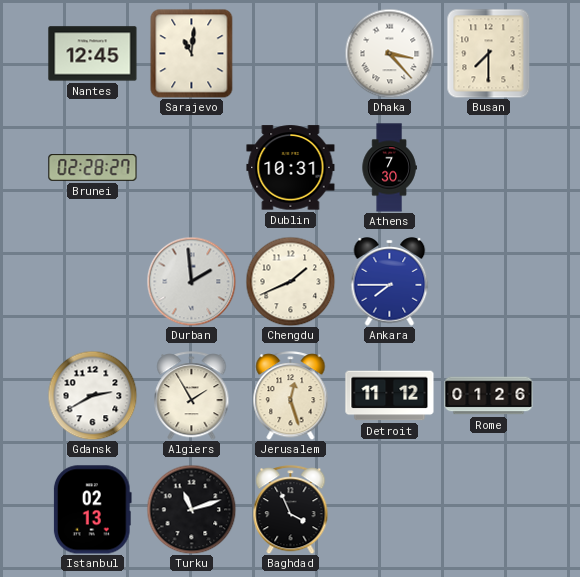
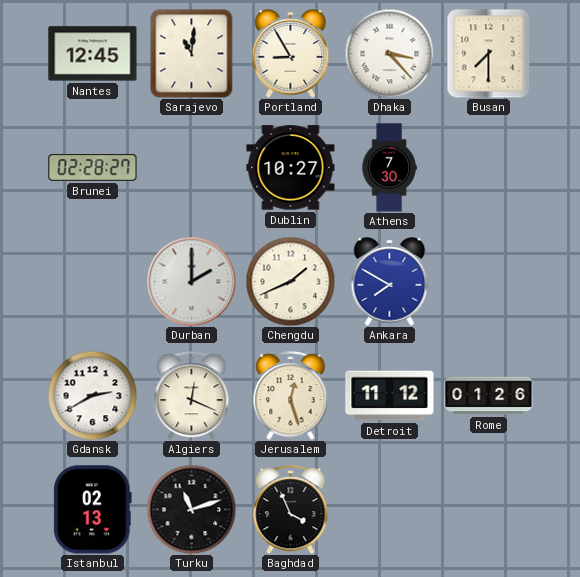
Portland: none -> 8:55 (291, 54)
Dublin: 10:31 -> 10:27 (291, 168)
Durban: 1:59 -> 2:00 (191, 281)
Ankara: 7:45 -> 7:50 (390, 282)
Algiers: 1:55 -> 12:19 (192, 396)
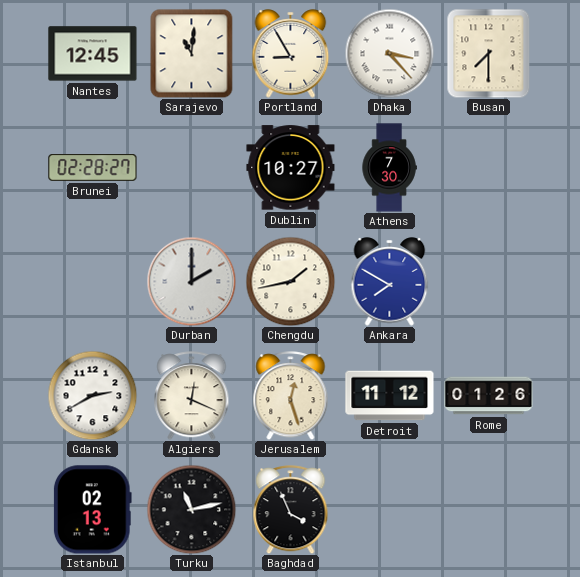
Chengdu: 1:41 -> 1:43 (290, 281)
Turku: 11:12 -> 11:13 (191, 509)
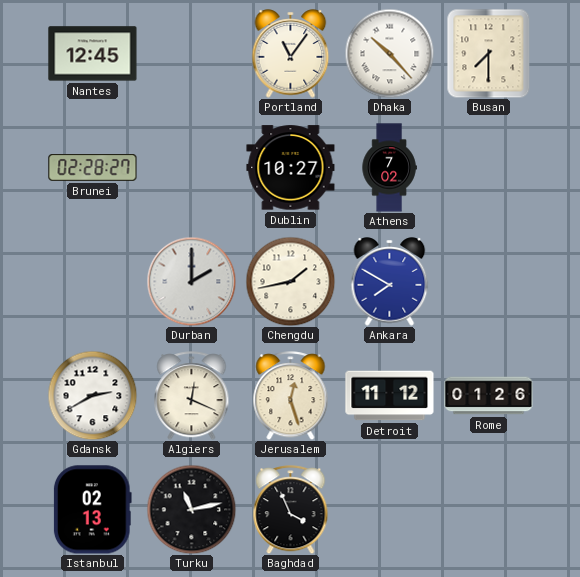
Sarajevo: 11:01 -> none (192, 53)
Portland: 8:55 -> 11:06 (291, 54)
Dhaka: 3:23 -> 10:23 (389, 53)
Athens: 7:30 -> 7:02 (389, 168)
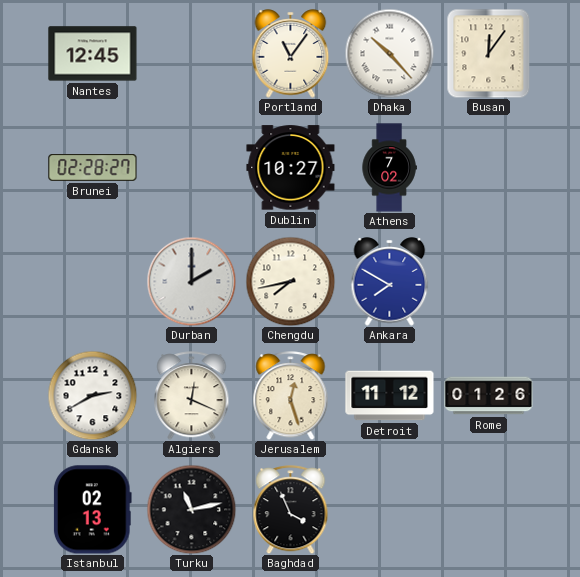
Busan: 7:30 -> 12:06 (489, 53)
Chengdu: 1:43 -> 7:43 (290, 281)
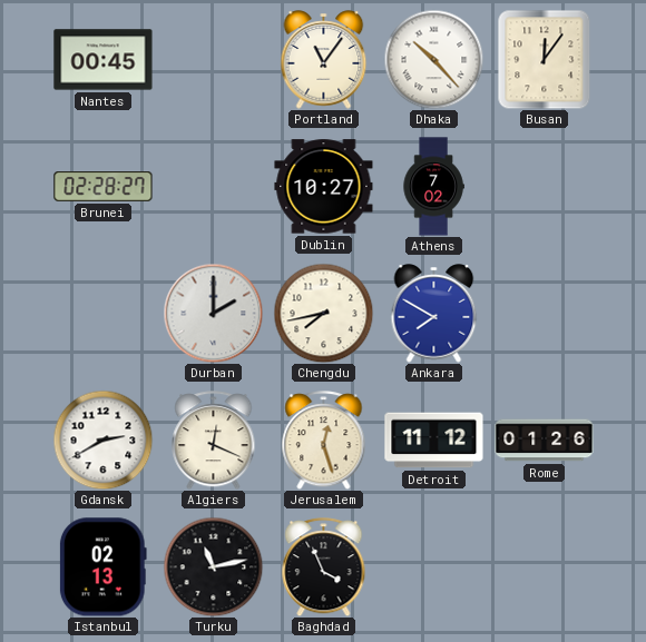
Nantes: 12:45 -> 00:45 (104, 60)
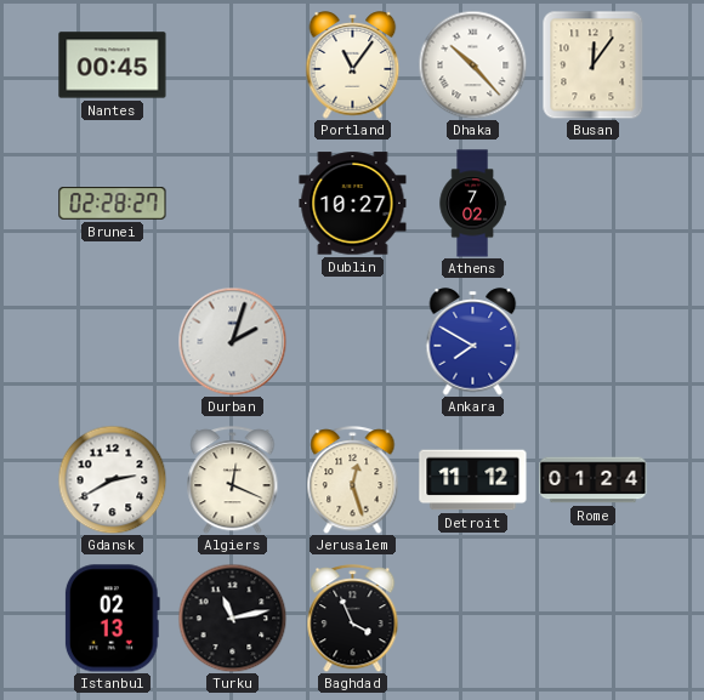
Durban: 2:00 -> 2:03 (232, 341)
Chengdu: 7:43 -> none (323, 313)
Rome: 01:26 -> 01:24 (594, 480)
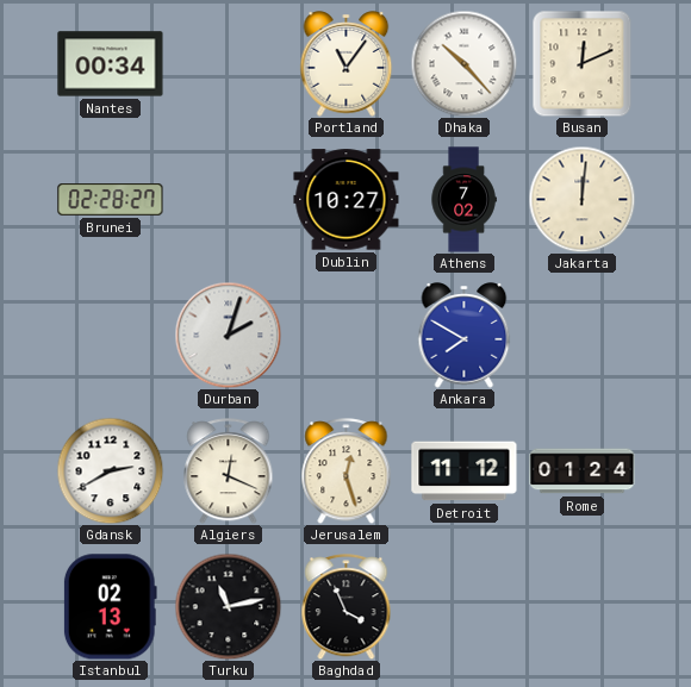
Nantes: 00:45 -> 00:34 (111, 64)
Busan: 12:06 -> 12:11 (583, 63)
Jakarta: none -> 12:01 (581, 199)
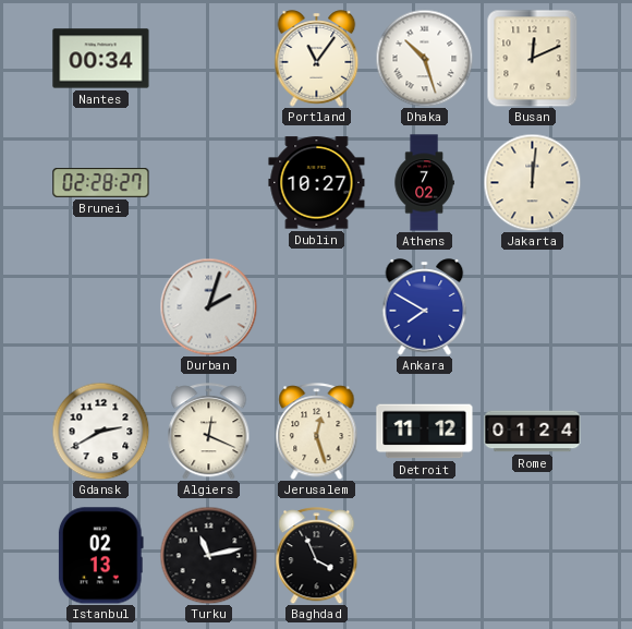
Dhaka: 10:23 -> 10:27 (424, 58)
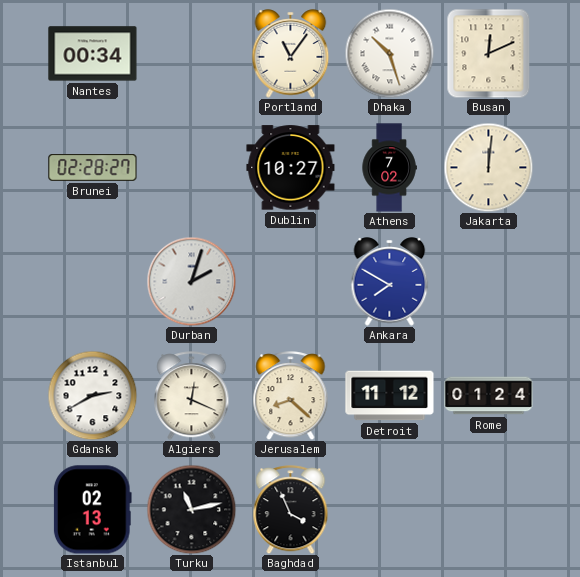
Jerusalem: 12:27 -> 8:22 (291, 396)
